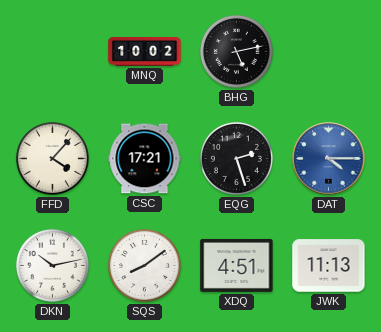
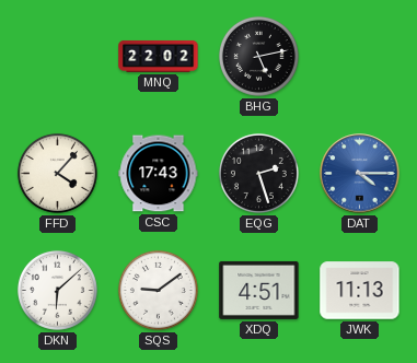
MNQ: 10:02 -> 22:02 (159, 56)
CSC: 17:21 -> 17:43 (159, 174)
DKN: 10:13 -> 6:08 (57, 290)
SQS: 8:09 -> 9:09 (158, 290)
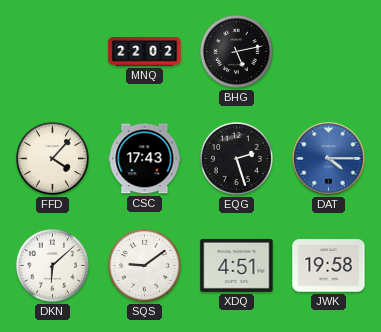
JWK: 11:13 -> 19:58 (329, 266)
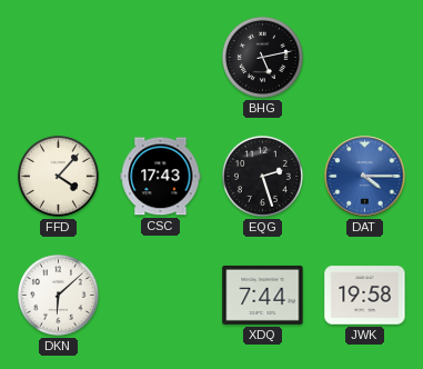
MNQ: 22:02 -> none (145, 51)
SQS: 9:09 -> none (144, 265)
XDQ: 4:51 -> 7:44 (263, 295)
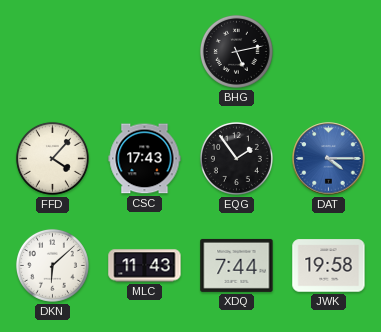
EQG: 2:27 -> 1:54 (236, 158)
MLC: none -> 11:43 (145, 266)
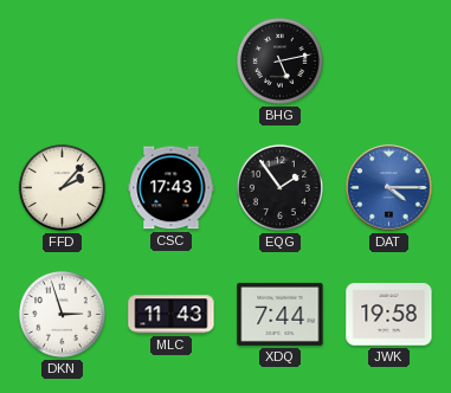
FFD: 4:07 -> 2:07 (62, 187)
DKN: 6:08 -> 2:57 (62, 314)
